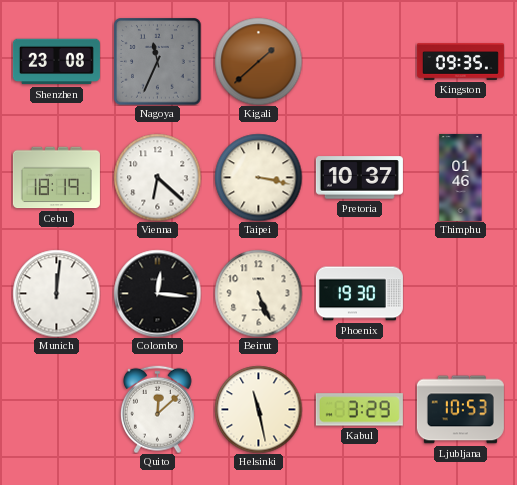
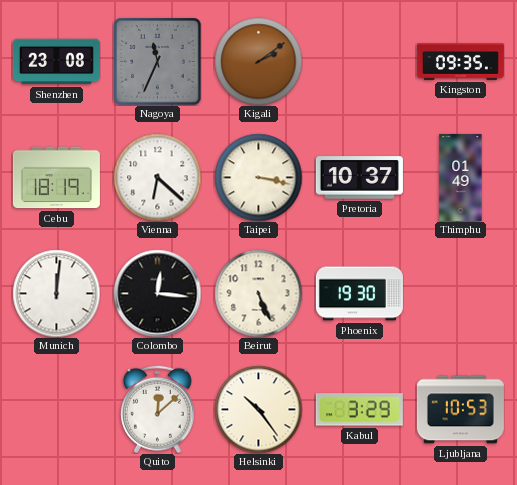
Kigali: 1:38 -> 2:09 (258, 61)
Thimphu: 01:46 -> 01:49 (461, 177)
Helsinki: 11:28 -> 10:24 (258, 409)
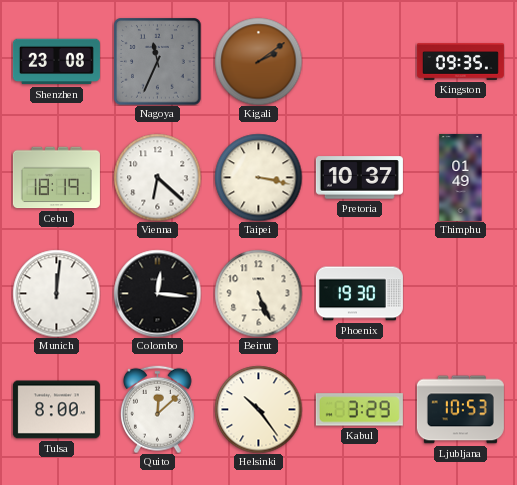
Tulsa: none -> 8:00 (56, 410)
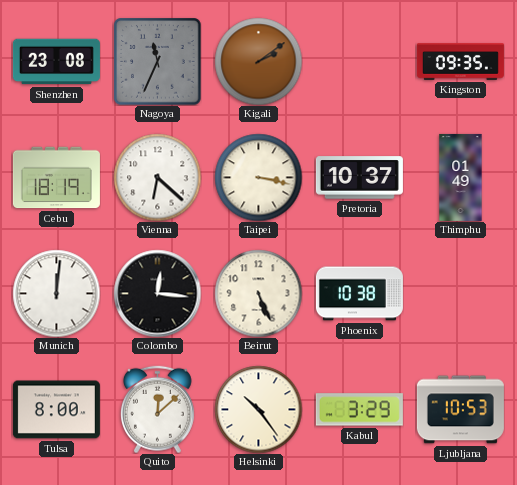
Phoenix: 19:30 -> 10:38 (359, 294)
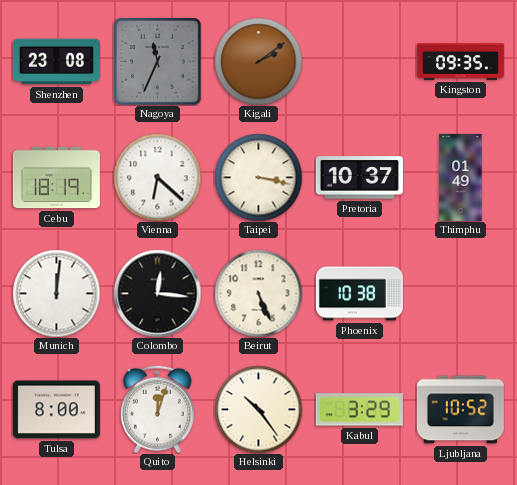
Quito: 12:08 -> 12:03 (157, 409)
Ljubljana: 10:53 -> 10:52 (460, 410)
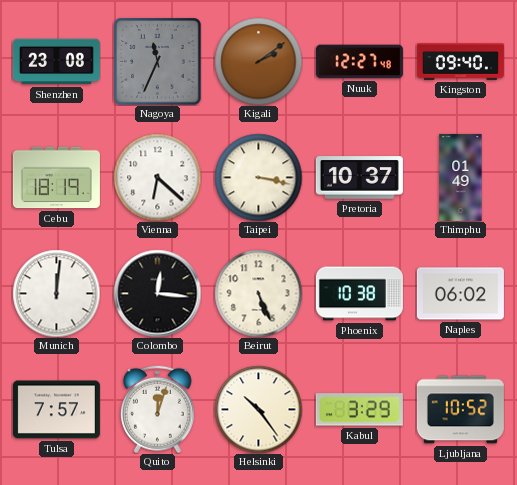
Nuuk: none -> 12:27 (359, 62)
Kingston: 09:35 -> 09:40 (460, 62)
Naples: none -> 06:02 (460, 294)
Tulsa: 8:00 -> 7:57 (56, 410)
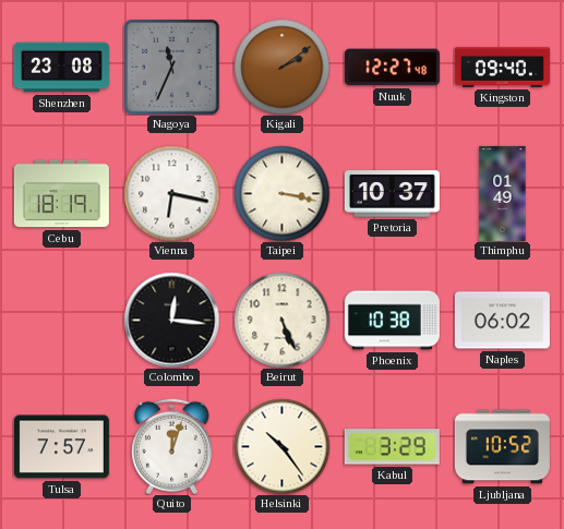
Vienna: 6:22 -> 6:17 (171, 193)
Munich: 12:01 -> none (56, 293)
